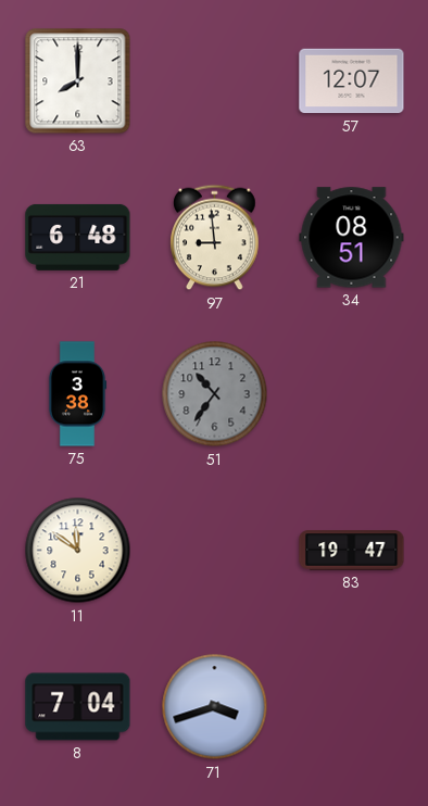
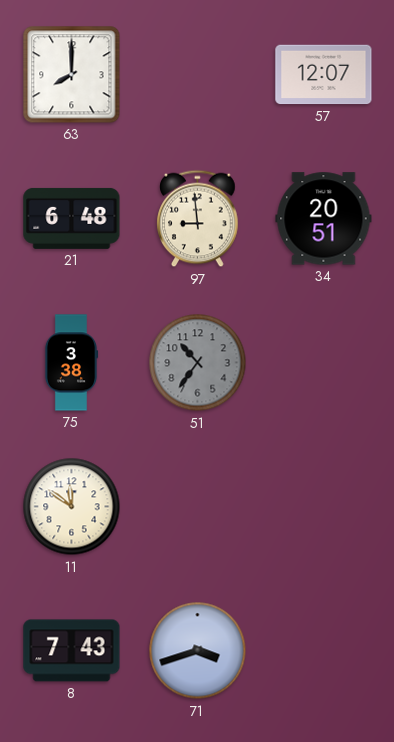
34: 08:51 -> 20:51 (324, 219)
83: 19:47 -> none (352, 551)
8: 7:04 -> 7:43 (72, 651)
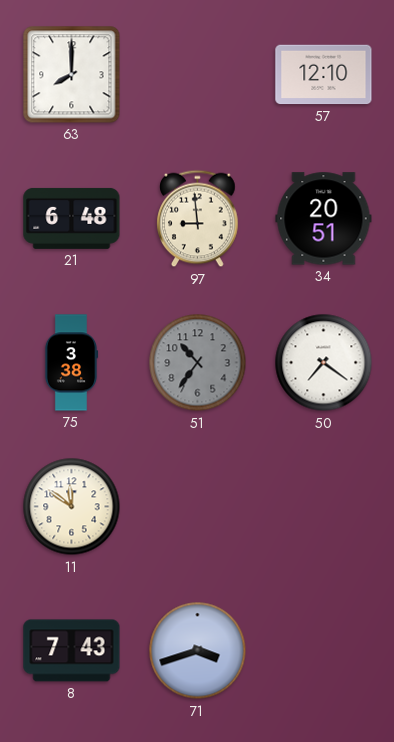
57: 12:07 -> 12:10 (324, 75)
50: none -> 7:21 (324, 363)
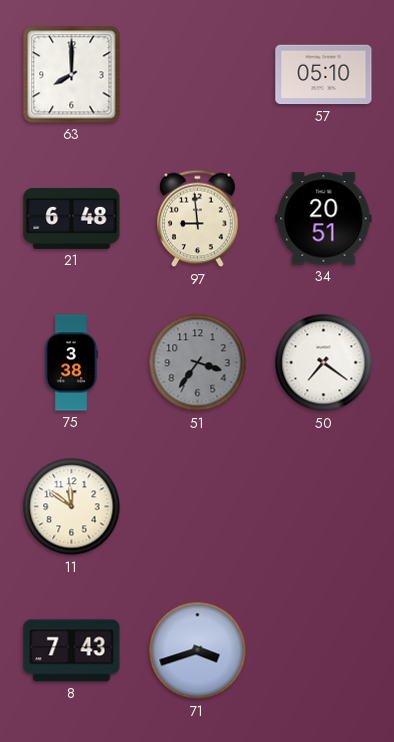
57: 12:10 -> 05:10 (324, 75)
51: 10:36 -> 3:36 (198, 363)
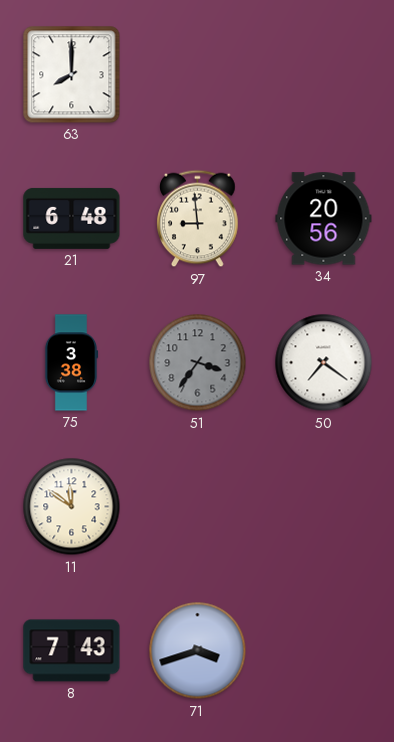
57: 05:10 -> none (324, 75)
34: 20:51 -> 20:56 (324, 219)
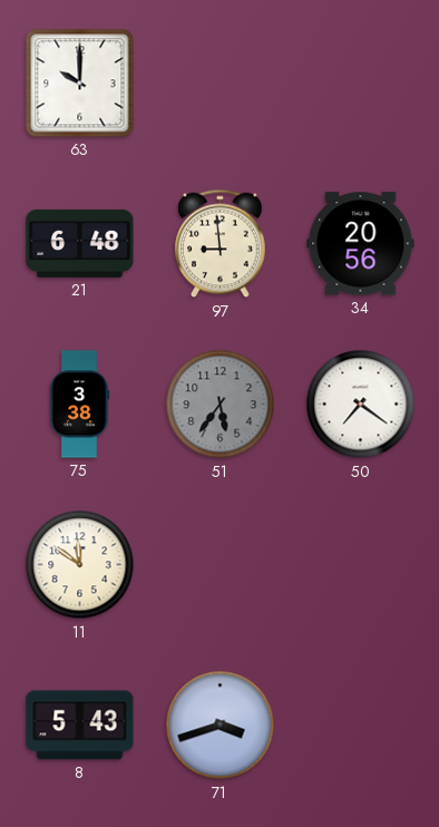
63: 8:00 -> 10:00 (80, 84)
51: 3:36 -> 5:36 (221, 405)
8: 7:43 -> 5:43 (80, 726)
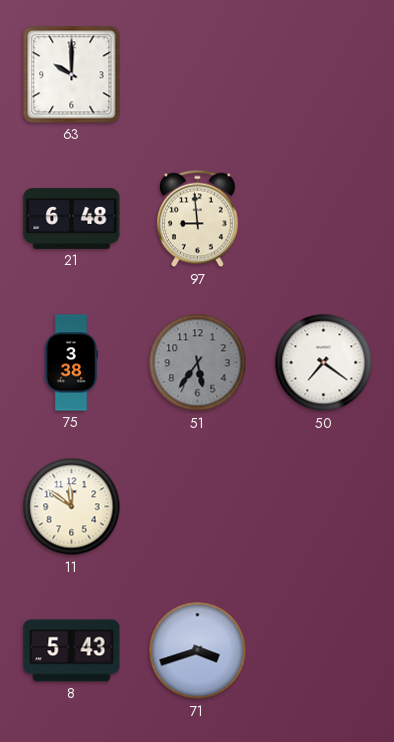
34: 20:56 -> none (361, 244)
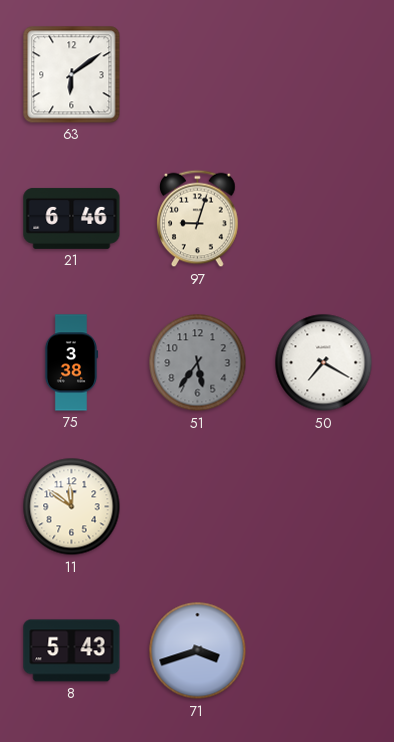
63: 10:00 -> 6:09 (72, 75)
21: 6:48 -> 6:46 (72, 218)
97: 8:59 -> 9:03 (198, 219)
50: 7:21 -> 7:20 (324, 363)
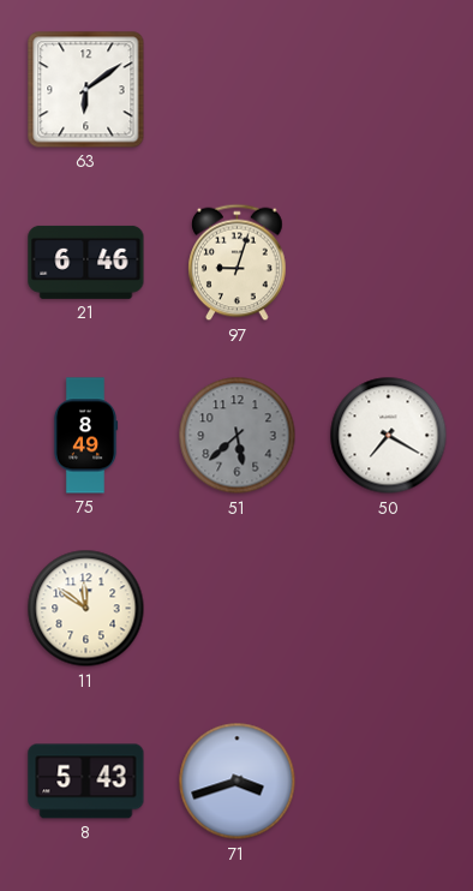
75: 3:38 -> 8:49 (85, 436)
51: 5:36 -> 5:38 (238, 436)
